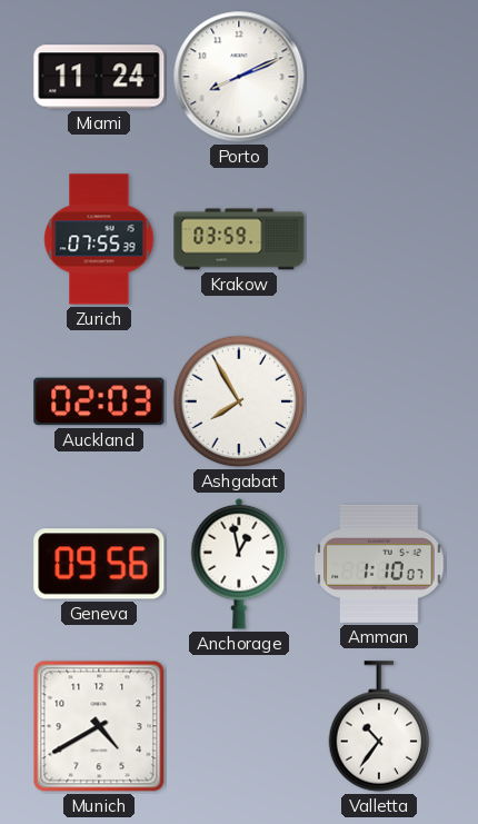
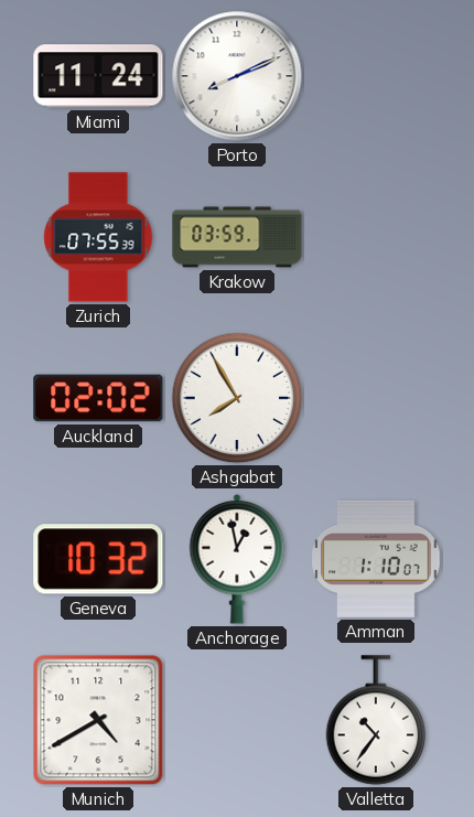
Auckland: 02:03 -> 02:02 (98, 398)
Geneva: 09:56 -> 10:32 (98, 559)
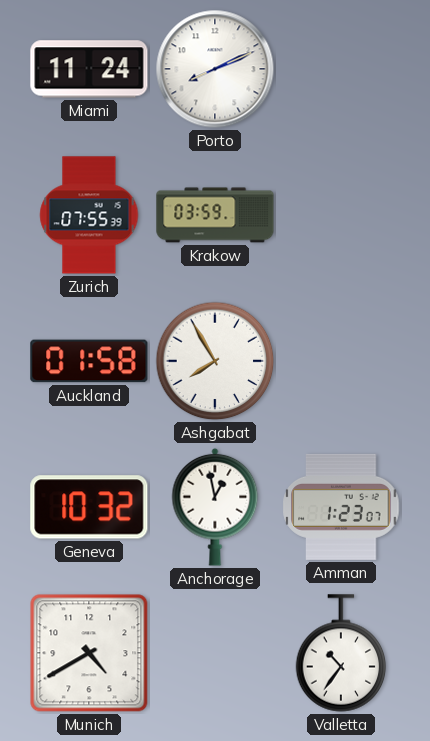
Auckland: 02:02 -> 01:58 (89, 361)
Amman: 1:10 -> 1:23 (341, 507)
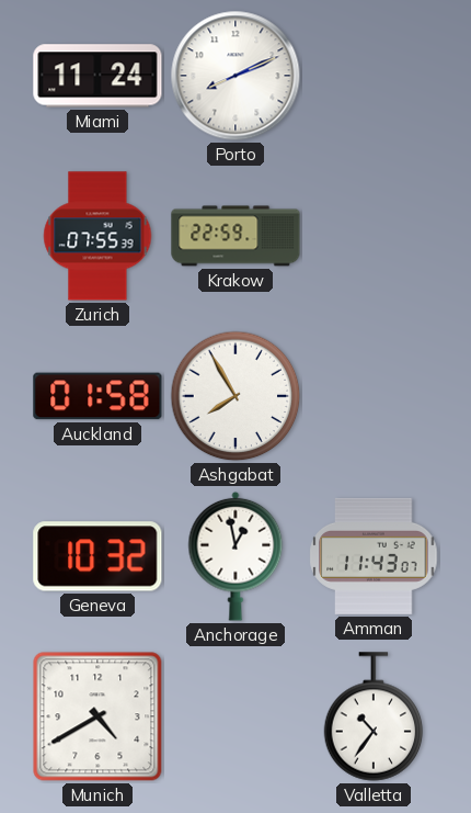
Krakow: 03:59 -> 22:59 (235, 236)
Amman: 1:23 -> 11:43 (374, 556)
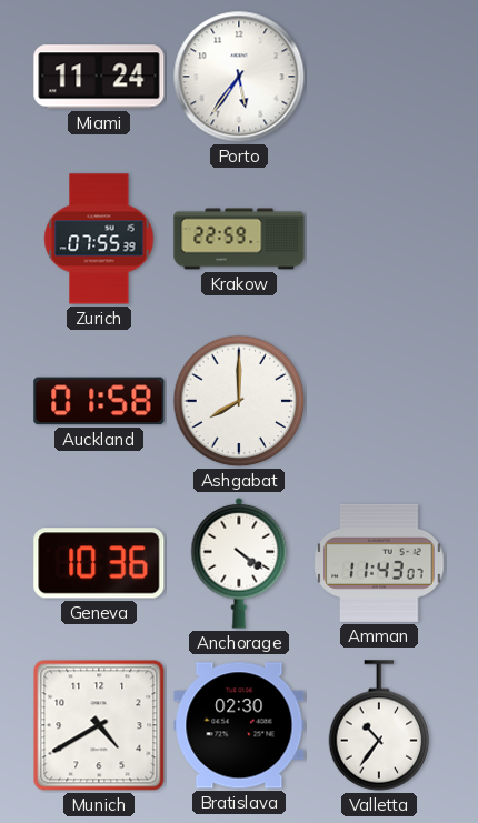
Porto: 8:11 -> 5:36 (239, 77)
Ashgabat: 7:55 -> 8:00 (239, 401)
Geneva: 10:32 -> 10:36 (99, 563)
Anchorage: 12:58 -> 4:21 (239, 563)
Bratislava: none -> 02:30 (239, 725)
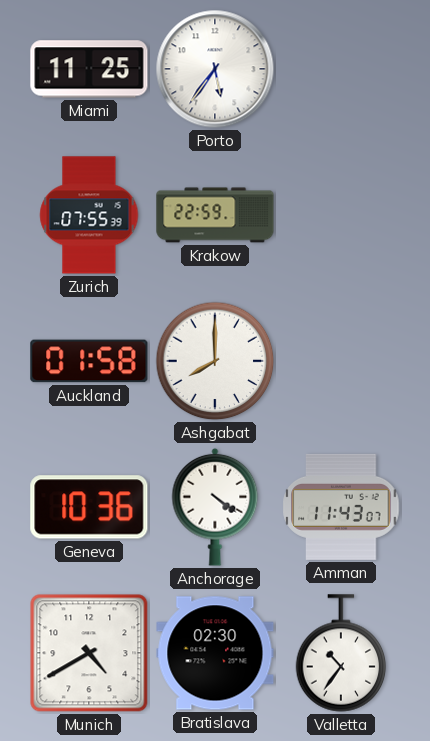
Miami: 11:24 -> 11:25 (89, 69)
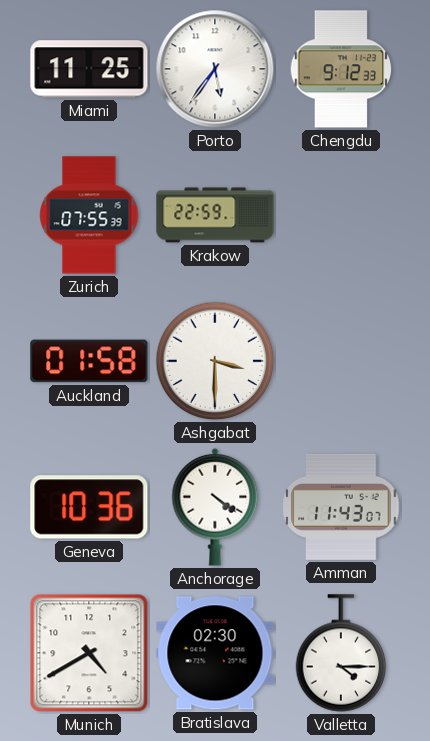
Chengdu: none -> 9:12 (341, 69)
Ashgabat: 8:00 -> 3:30 (215, 361)
Valletta: 10:36 -> 4:15 (341, 653)
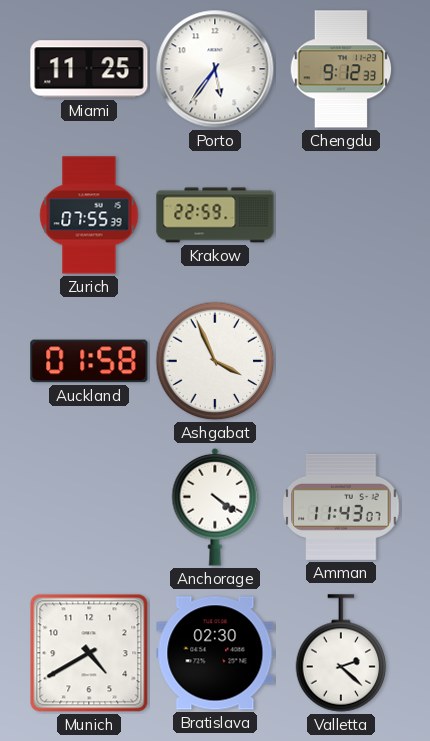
Ashgabat: 3:30 -> 3:56 (215, 361)
Geneva: 10:36 -> none (89, 507)
Valletta: 4:15 -> 2:22 (341, 653)
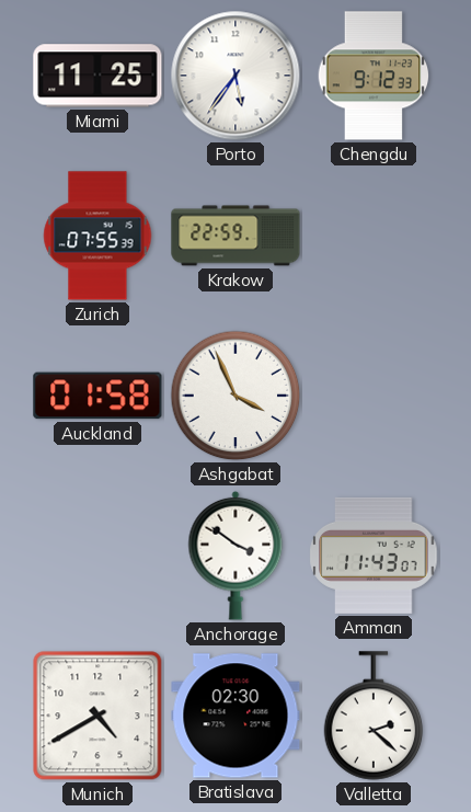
Anchorage: 4:21 -> 3:51 (235, 556)
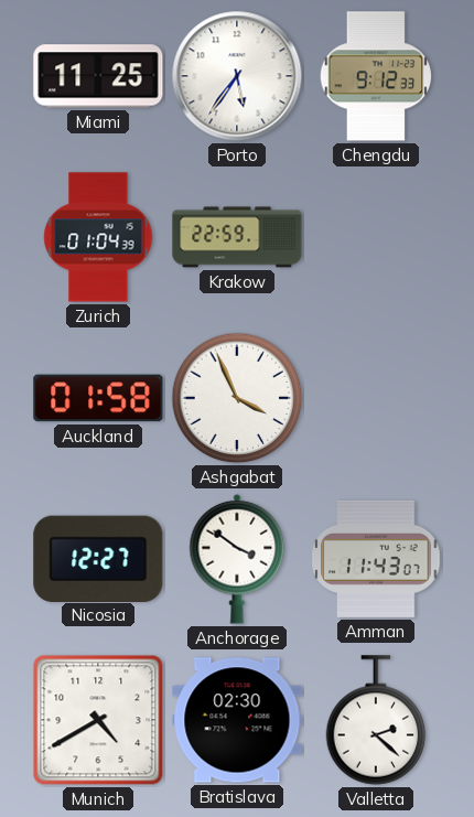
Zurich: 07:55 -> 01:04 (98, 237)
Nicosia: none -> 12:27 (98, 558)
